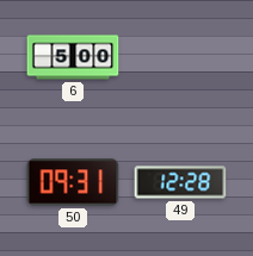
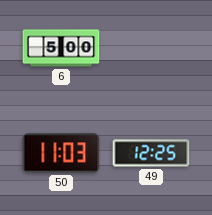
50: 09:31 -> 11:03 (61, 153)
49: 12:28 -> 12:25 (151, 153)
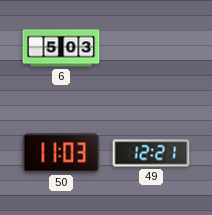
6: 5:00 -> 5:03 (61, 48)
49: 12:25 -> 12:21 (151, 153)
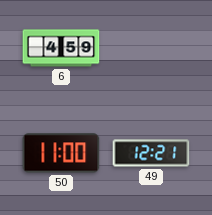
6: 5:03 -> 4:59 (61, 48)
50: 11:03 -> 11:00 (61, 153)
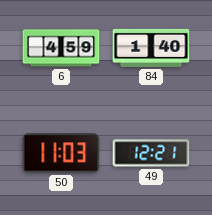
84: none -> 1:40 (151, 48)
50: 11:00 -> 11:03 (61, 153)
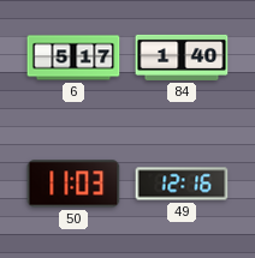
6: 4:59 -> 5:17 (73, 58)
49: 12:21 -> 12:16 (182, 184)
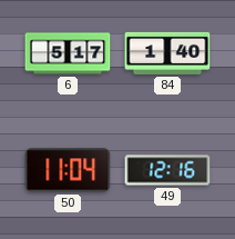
50: 11:03 -> 11:04 (68, 170)
